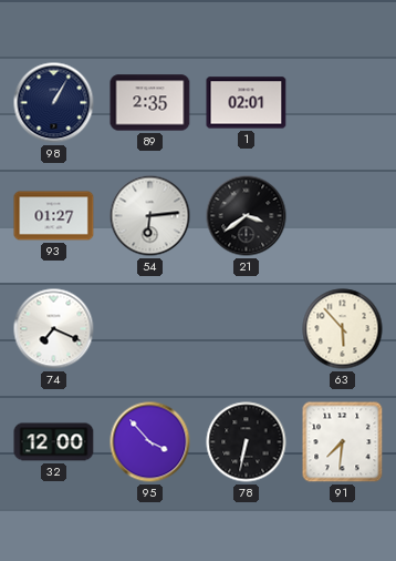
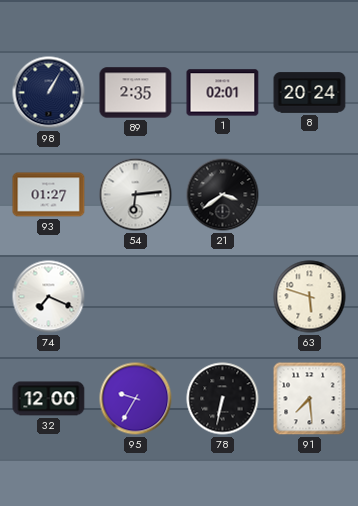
8: none -> 20:24 (310, 93)
63: 5:53 -> 5:48 (310, 297)
95: 3:53 -> 9:35 (136, 399)
91: 7:31 -> 7:29 (310, 399)
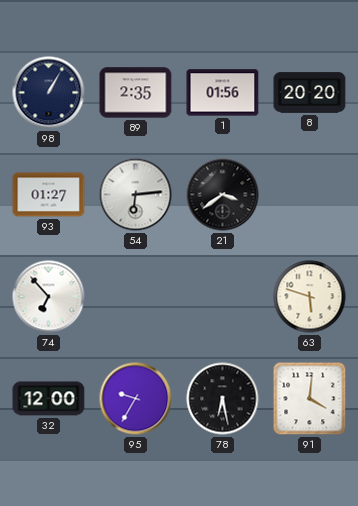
1: 02:01 -> 01:56 (223, 93)
8: 20:24 -> 20:20 (310, 93)
74: 7:19 -> 6:53 (49, 297)
78: 6:32 -> 6:28 (223, 399)
91: 7:29 -> 4:01 (310, 399)
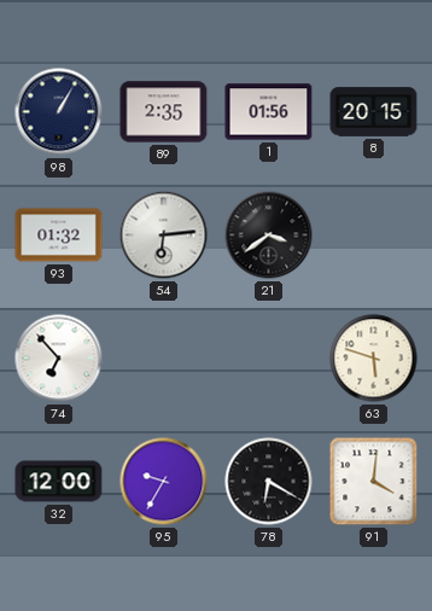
8: 20:20 -> 20:15 (374, 112)
93: 01:27 -> 01:32 (59, 235)
78: 6:28 -> 6:20 (269, 482)
